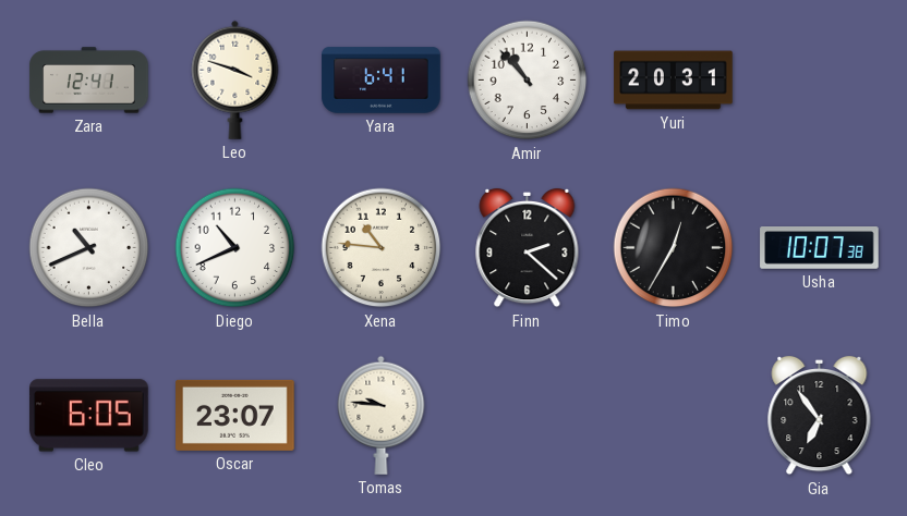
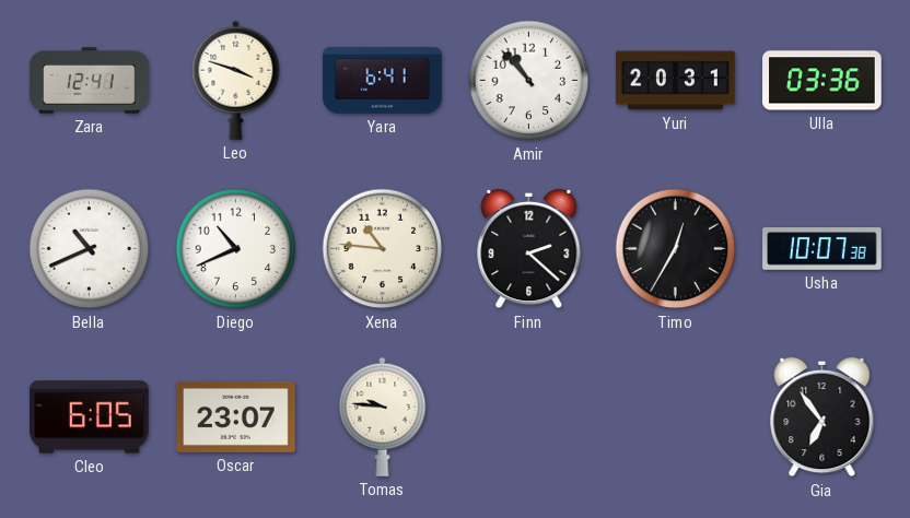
Ulla: none -> 03:36 (822, 81)
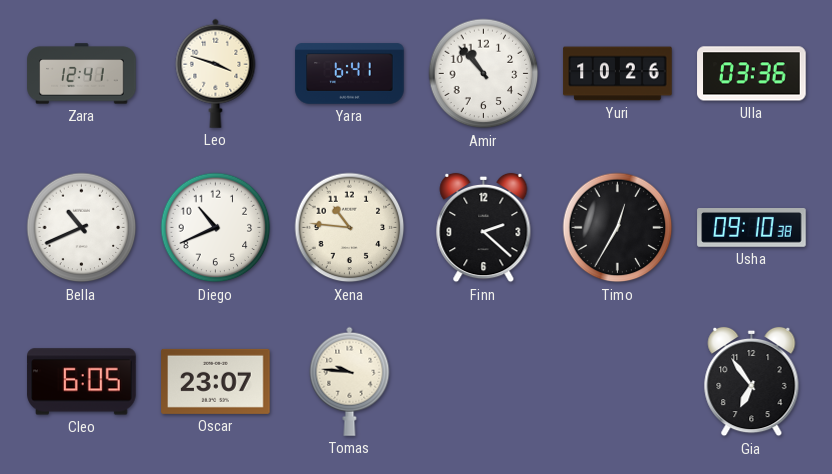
Yuri: 20:31 -> 10:26 (618, 74)
Usha: 10:07 -> 09:10 (752, 228)
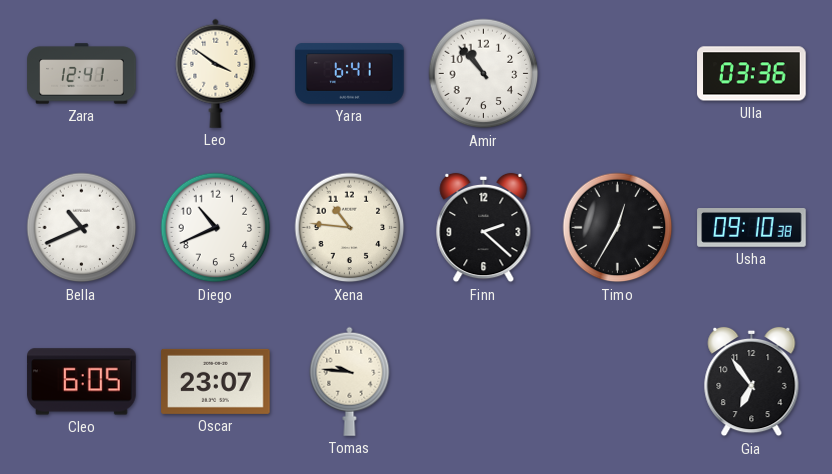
Leo: 3:48 -> 3:51 (216, 73)
Yuri: 10:26 -> none (618, 74)
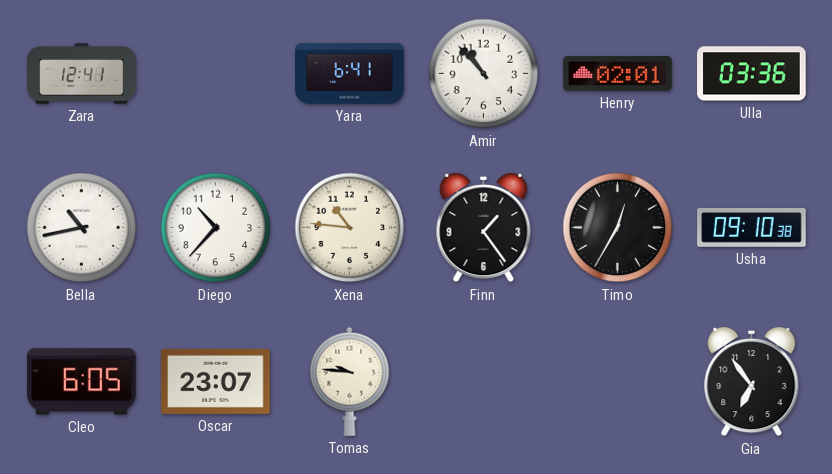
Leo: 3:51 -> none (216, 73)
Henry: none -> 02:01 (618, 74)
Bella: 10:41 -> 10:43 (82, 228)
Diego: 10:41 -> 10:37 (216, 228)
Finn: 2:22 -> 1:24 (484, 228)
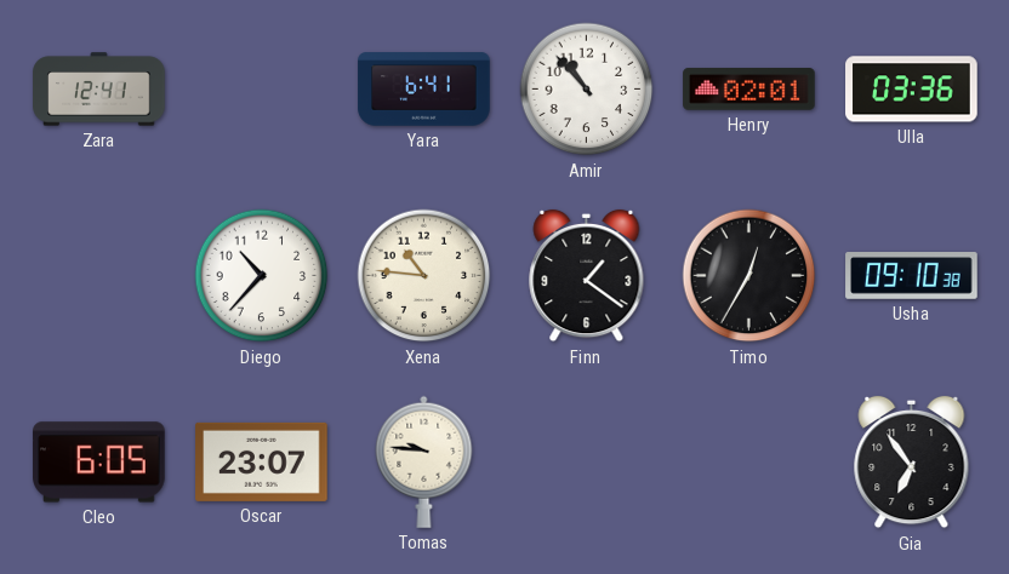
Bella: 10:43 -> none (82, 228)
Finn: 1:24 -> 1:21 (587, 276)
